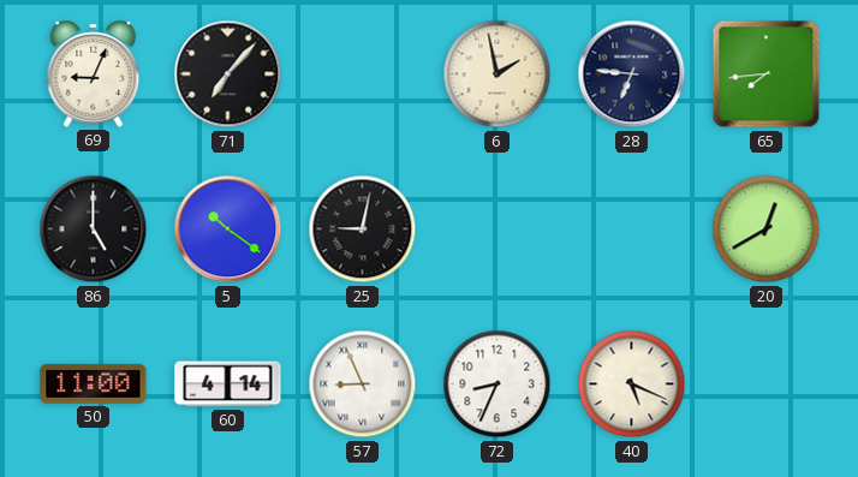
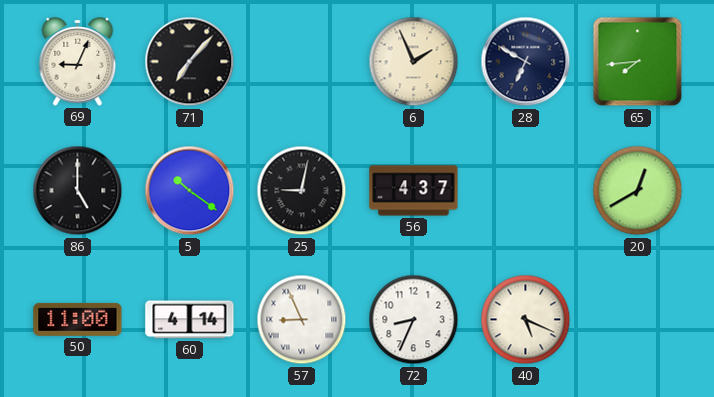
6: 1:58 -> 1:56 (414, 62)
28: 6:46 -> 6:50 (526, 62)
56: none -> 4:37 (414, 191)
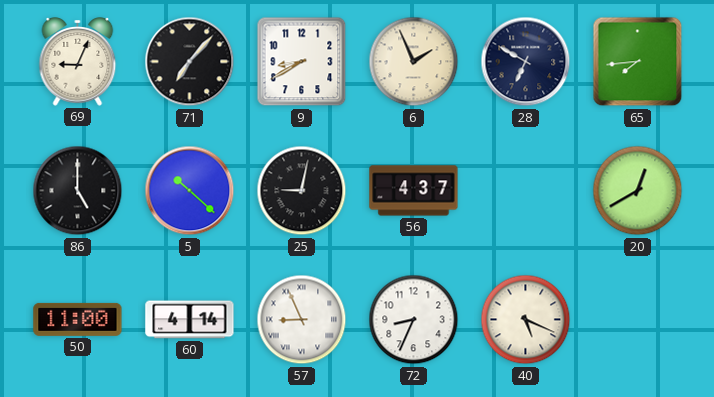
9: none -> 8:40 (302, 62)
5: 10:21 -> 10:22 (190, 191)
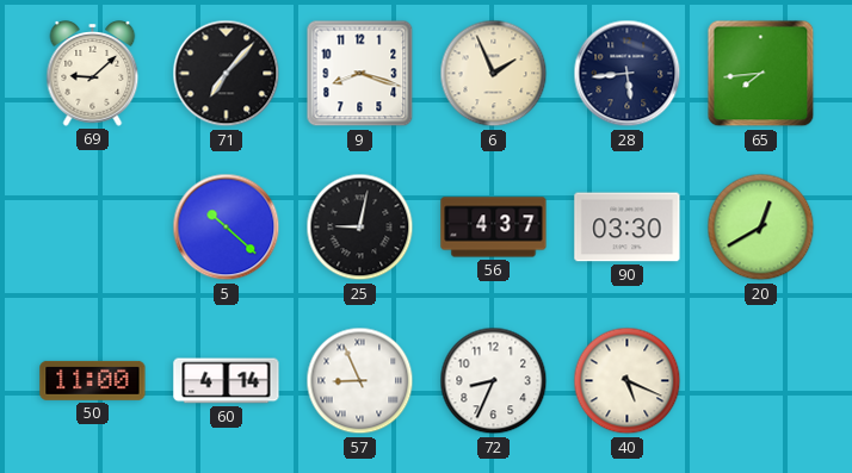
69: 9:04 -> 9:08 (93, 74)
9: 8:40 -> 8:18 (360, 74)
28: 6:50 -> 5:44 (628, 74)
86: 5:00 -> none (78, 191)
90: none -> 03:30 (628, 228)
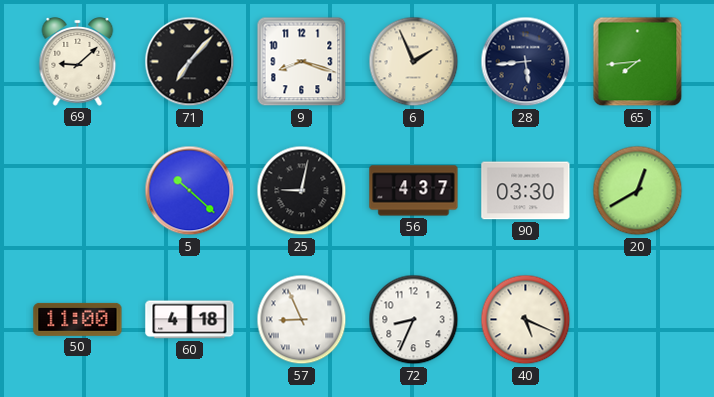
60: 4:14 -> 4:18 (190, 320)
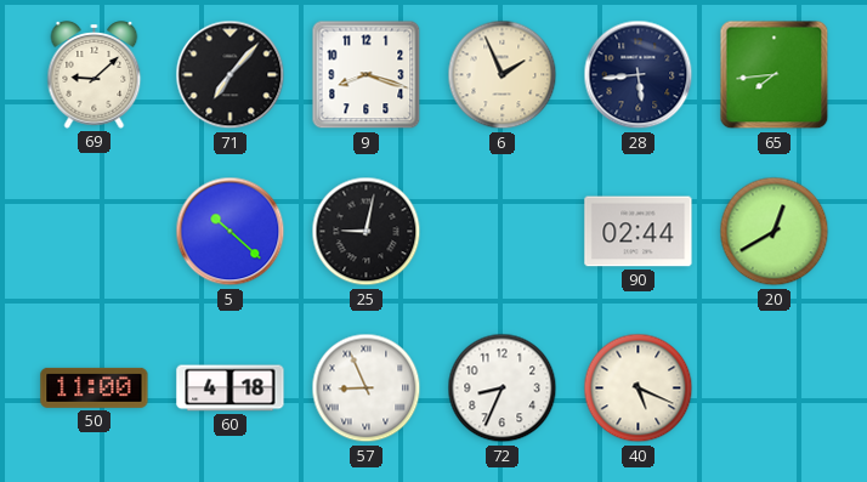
56: 4:37 -> none (414, 191)
90: 03:30 -> 02:44 (639, 232)
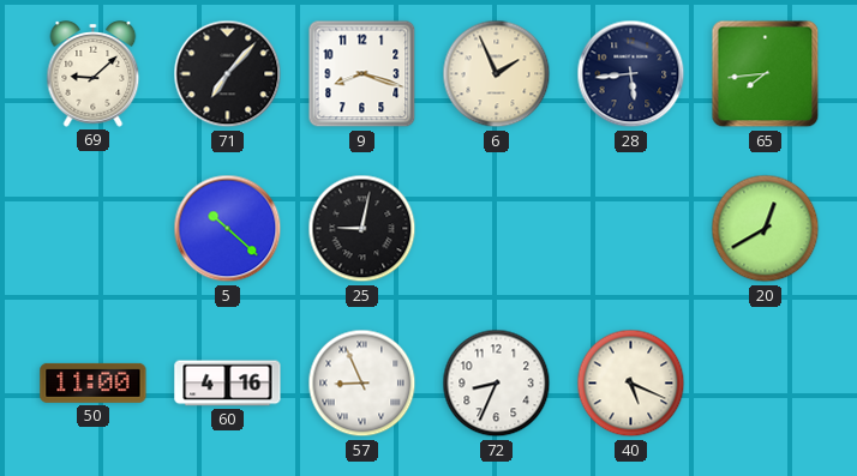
90: 02:44 -> none (639, 232)
60: 4:18 -> 4:16 (228, 384)
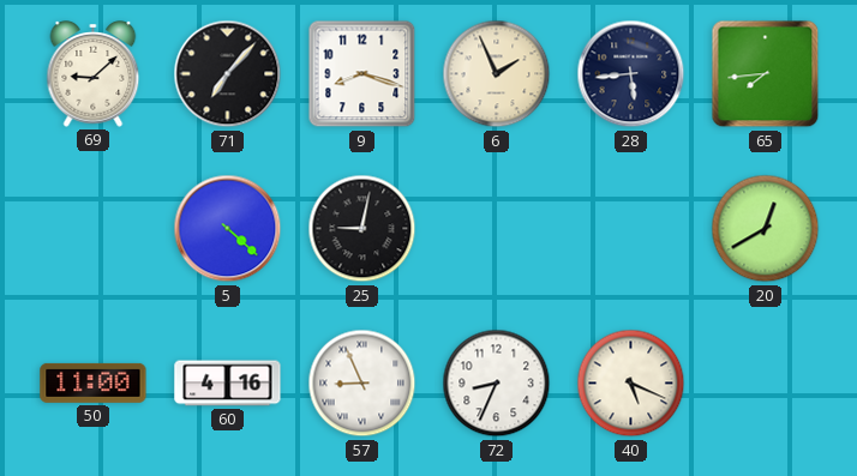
5: 10:22 -> 4:22 (228, 229)
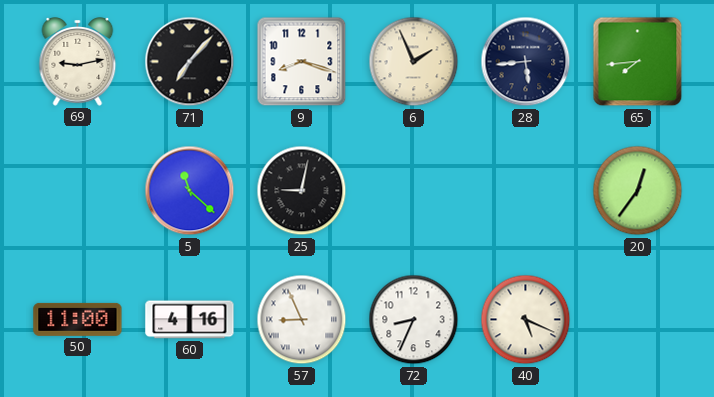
69: 9:08 -> 9:13 (78, 62)
5: 4:22 -> 11:22 (190, 191)
20: 12:40 -> 12:36 (638, 191)
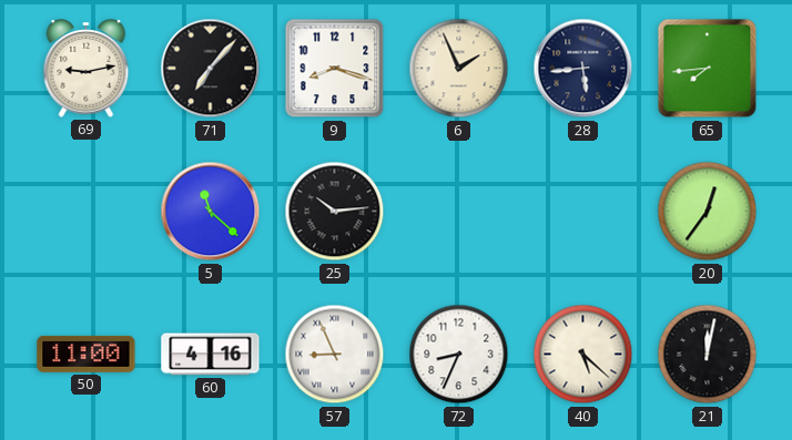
25: 9:02 -> 10:14 (335, 212)
40: 5:19 -> 5:22 (583, 355)
21: none -> 12:02 (708, 355)
